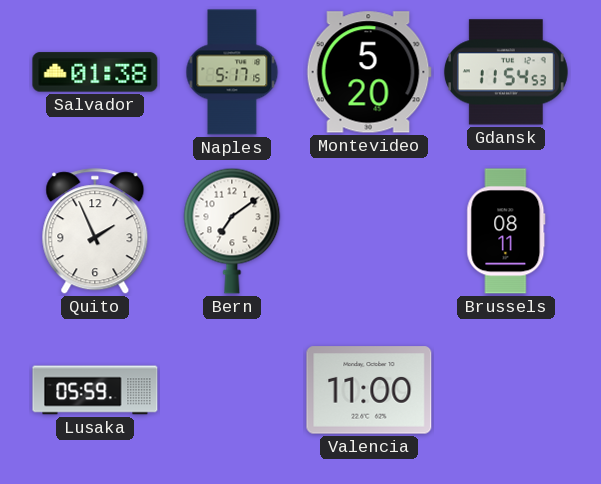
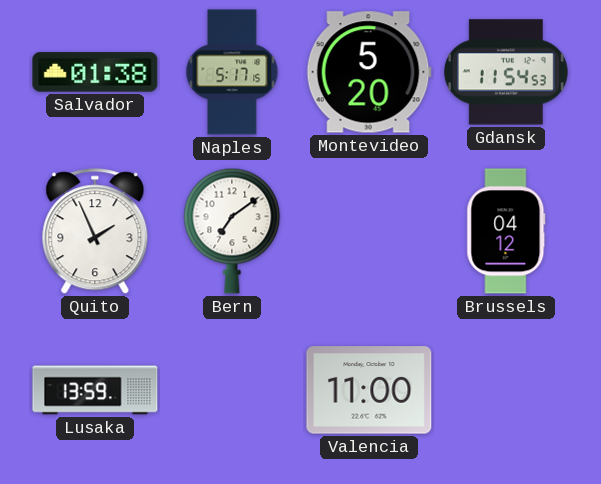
Brussels: 08:11 -> 04:12 (506, 231)
Lusaka: 05:59 -> 13:59 (95, 390)
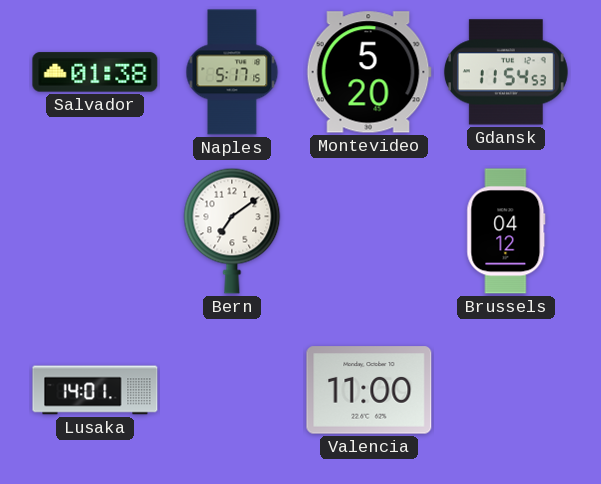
Quito: 1:56 -> none (95, 232)
Lusaka: 13:59 -> 14:01 (95, 390)
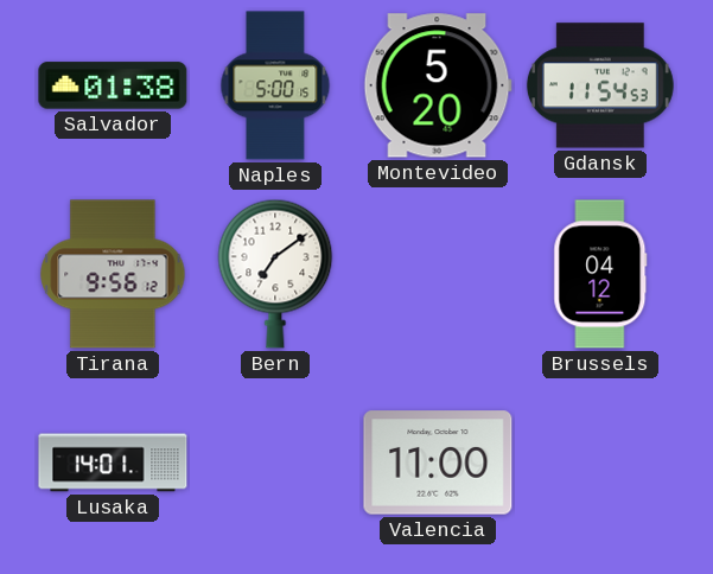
Naples: 5:17 -> 5:00 (275, 85)
Tirana: none -> 9:56 (113, 274)
